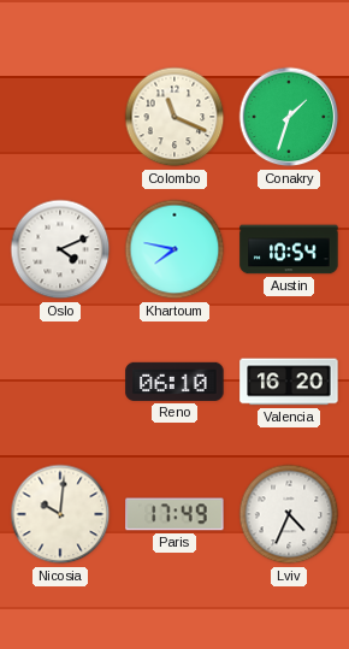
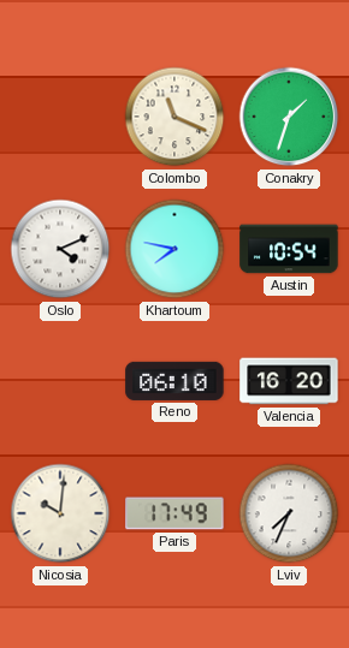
Lviv: 4:34 -> 7:34 (289, 513)
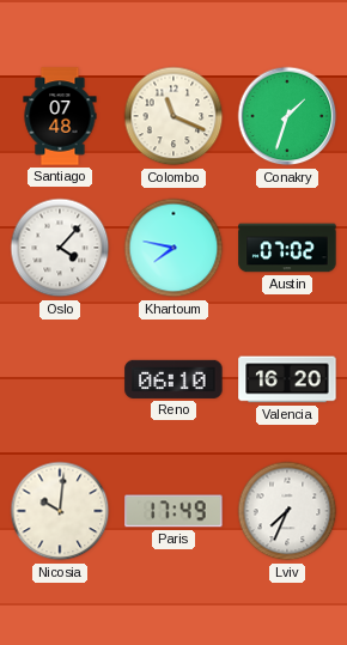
Santiago: none -> 07:48 (60, 116)
Oslo: 4:11 -> 4:07 (60, 248)
Austin: 10:54 -> 07:02 (287, 248)
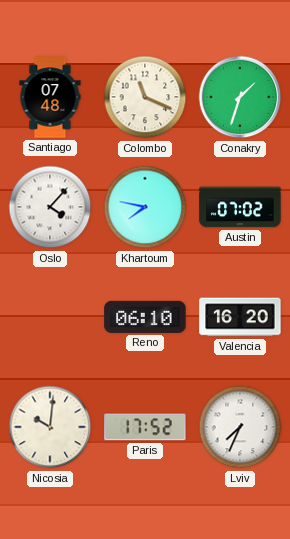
Paris: 17:49 -> 17:52 (145, 427)
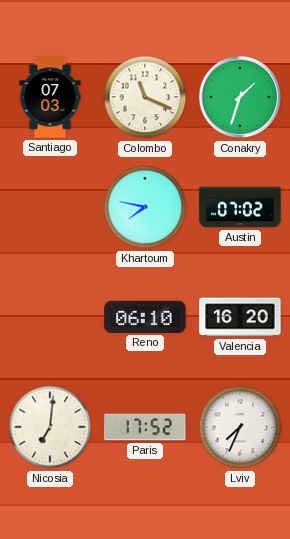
Santiago: 07:48 -> 07:03 (50, 97)
Oslo: 4:07 -> none (50, 207)
Nicosia: 10:01 -> 7:01 (50, 427)
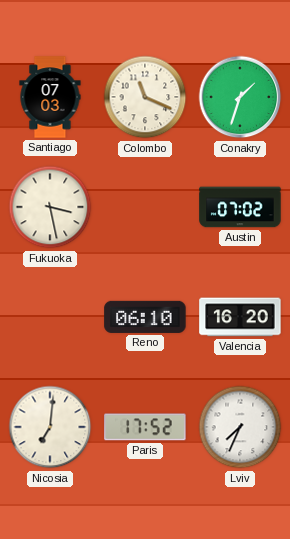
Fukuoka: none -> 3:28 (50, 207)
Khartoum: 7:47 -> none (145, 207)
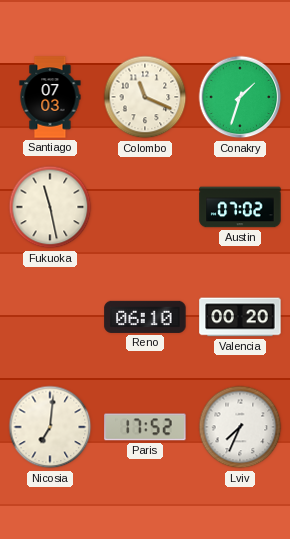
Fukuoka: 3:28 -> 11:28 (50, 207)
Valencia: 16:20 -> 00:20 (240, 317)
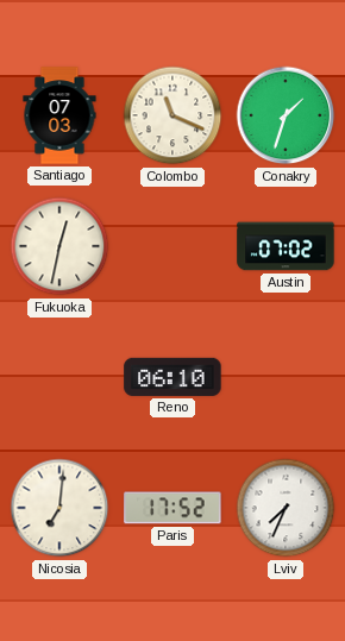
Fukuoka: 11:28 -> 12:32 (59, 246)
Valencia: 00:20 -> none (240, 317)
